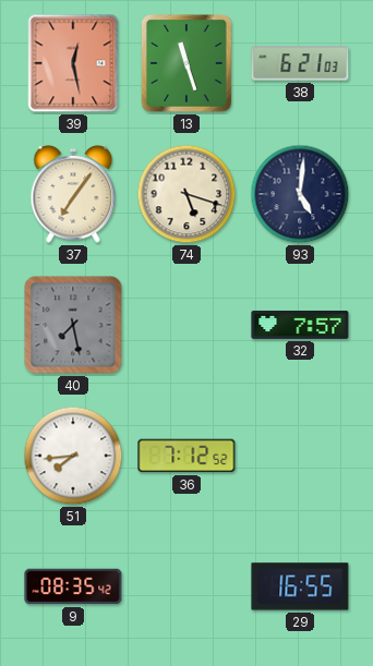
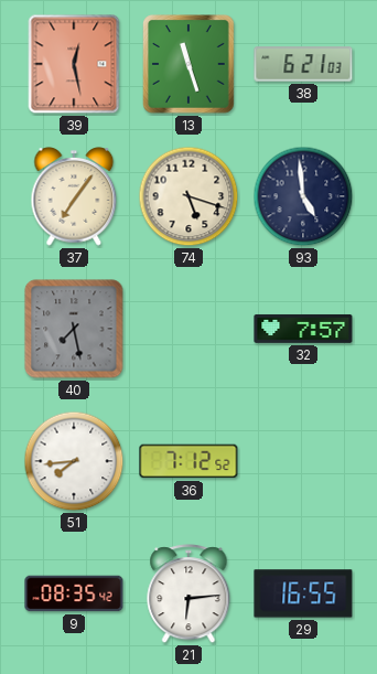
93: 5:01 -> 4:59 (303, 196)
21: none -> 6:14 (188, 595)
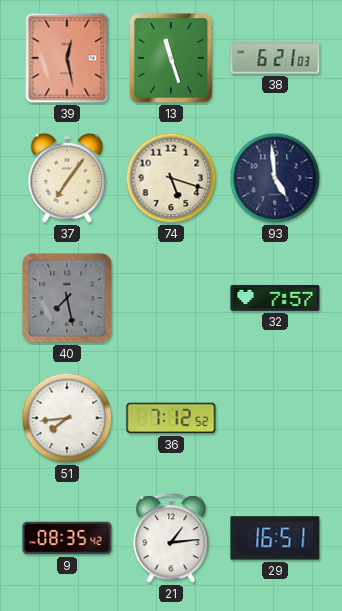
21: 6:14 -> 1:14 (171, 539)
29: 16:55 -> 16:51 (275, 538)
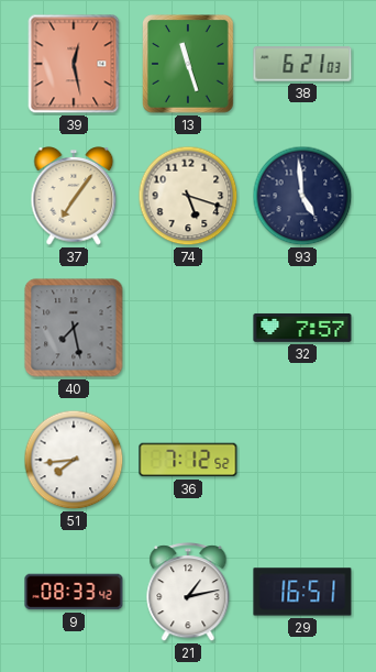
9: 08:35 -> 08:33 (74, 592)
21: 1:14 -> 1:13 (188, 593)
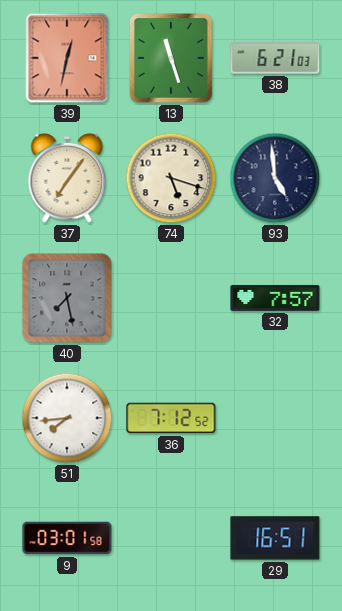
39: 12:28 -> 12:32 (67, 58)
9: 08:33 -> 03:01 (67, 538)
21: 1:13 -> none (188, 593)
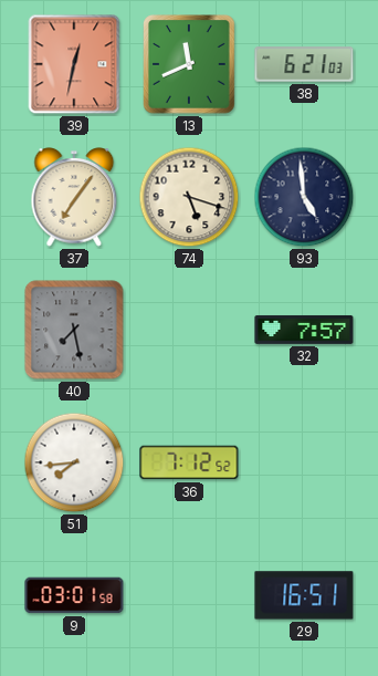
13: 11:27 -> 11:41 (189, 64)
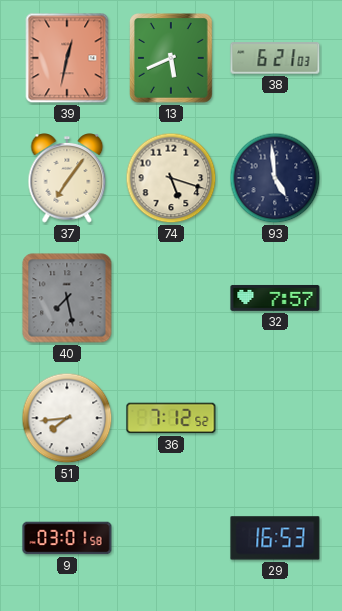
13: 11:41 -> 5:41 (171, 58)
29: 16:51 -> 16:53 (275, 538)
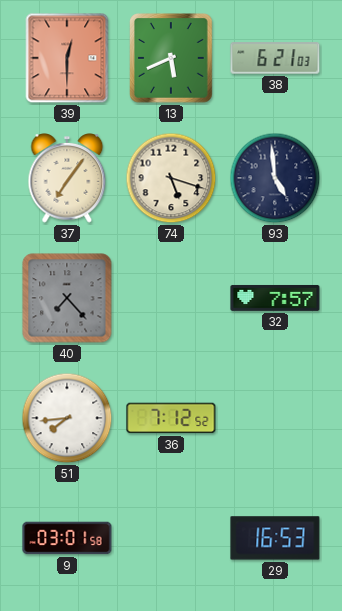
39: 12:32 -> 12:30 (67, 58)
40: 7:28 -> 7:23 (67, 298)
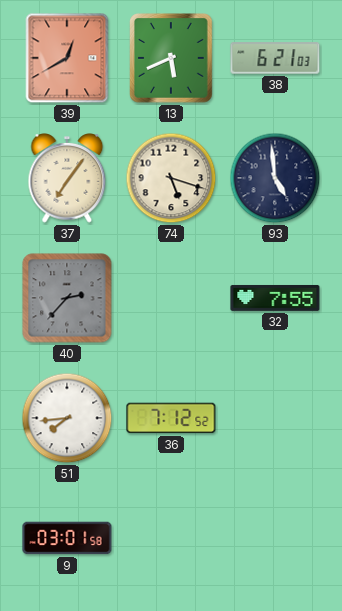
39: 12:30 -> 12:40 (67, 58)
40: 7:23 -> 2:37 (67, 298)
32: 7:57 -> 7:55 (275, 298)
29: 16:53 -> none (275, 538)
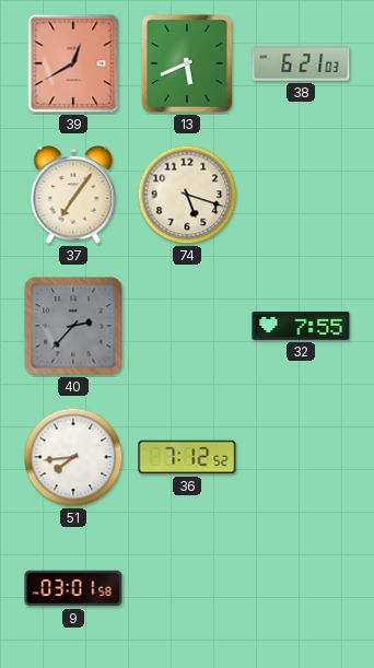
93: 4:59 -> none (275, 178)
